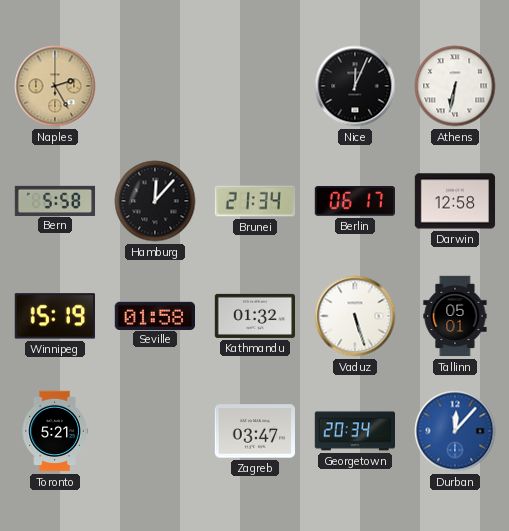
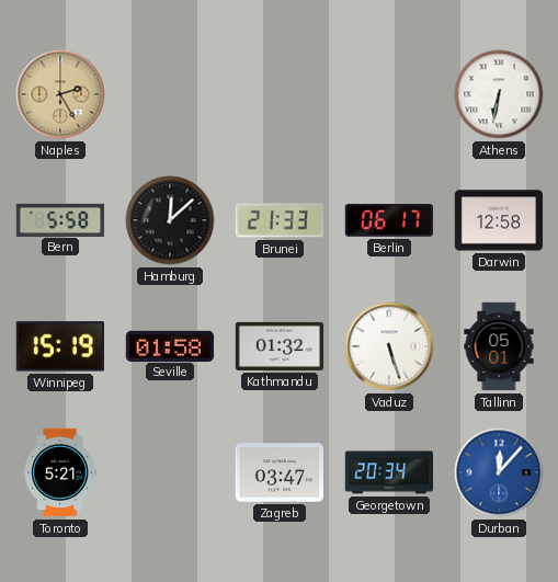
Nice: 12:04 -> none (355, 86)
Hamburg: 12:07 -> 12:08 (170, 220)
Brunei: 21:34 -> 21:33 (280, 220)
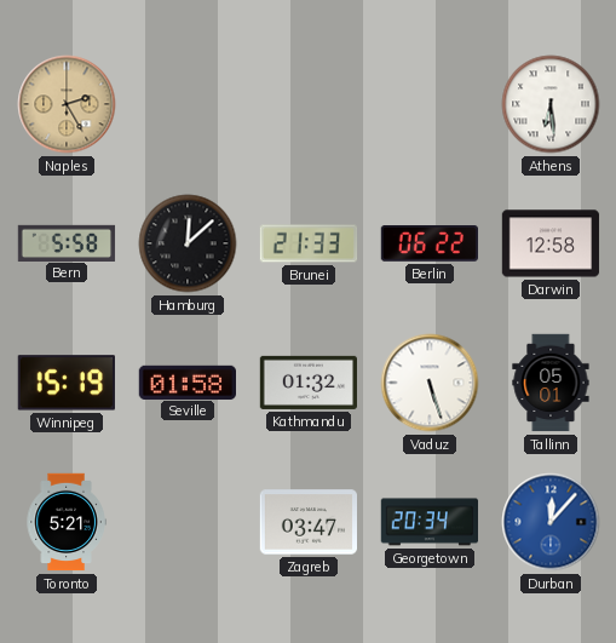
Athens: 6:32 -> 6:29 (551, 104)
Berlin: 06:17 -> 06:22 (428, 245)
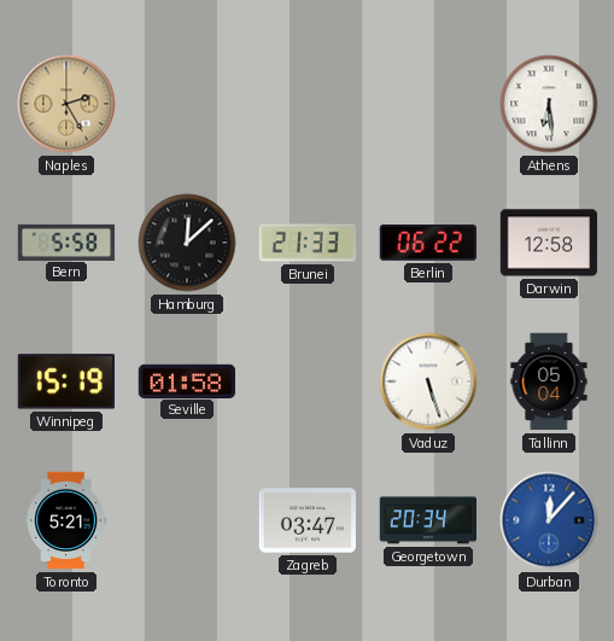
Kathmandu: 01:32 -> none (307, 383)
Tallinn: 05:01 -> 05:04 (549, 381)
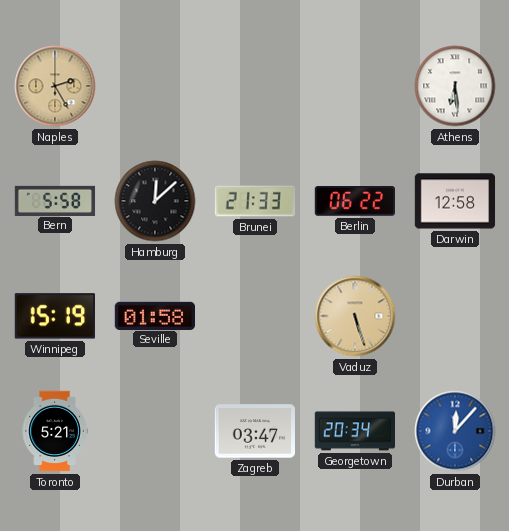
Vaduz dial: white -> champagne (355, 316)
Tallinn: 05:04 -> none (549, 381)
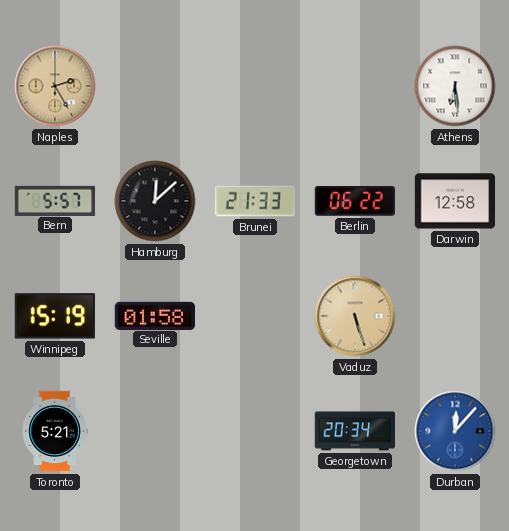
Bern: 5:58 -> 5:57 (55, 200)
Zagreb: 03:47 -> none (254, 431)
